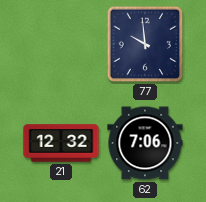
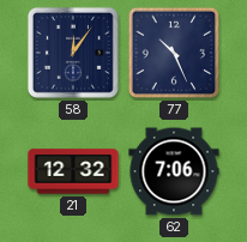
58: none -> 12:06 (73, 53)
77: 9:59 -> 10:26 (174, 53)
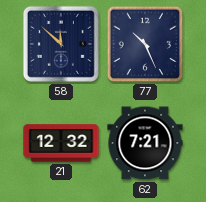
58: 12:06 -> 11:52 (61, 44)
62: 7:06 -> 7:21 (145, 143)
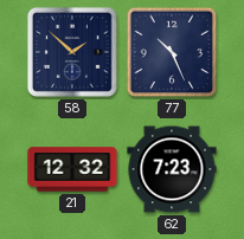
58: 11:52 -> 1:52 (72, 52)
62: 7:21 -> 7:23 (172, 169)
